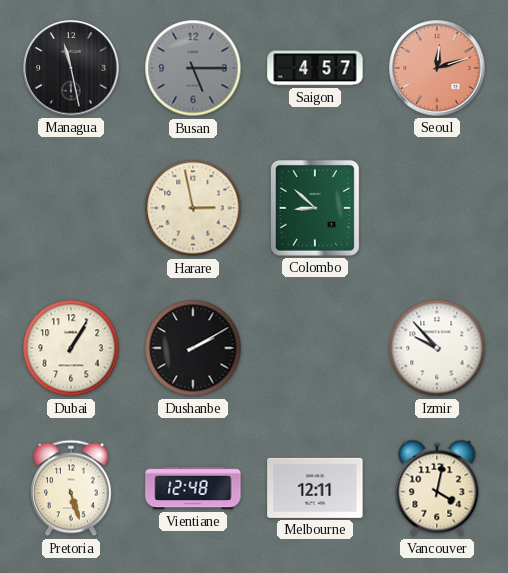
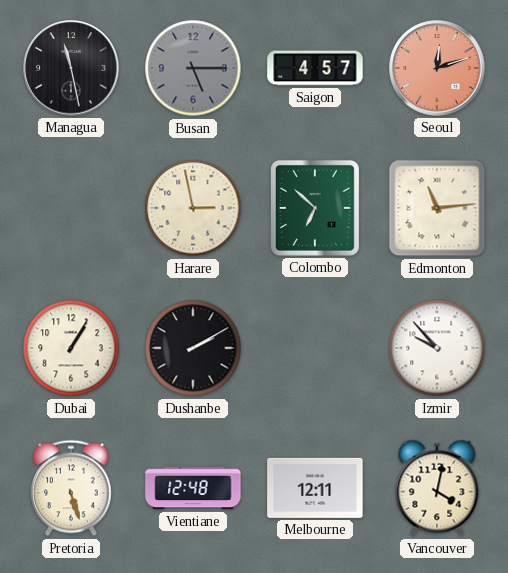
Colombo: 8:52 -> 6:52 (315, 208)
Edmonton: none -> 11:14 (437, 208)
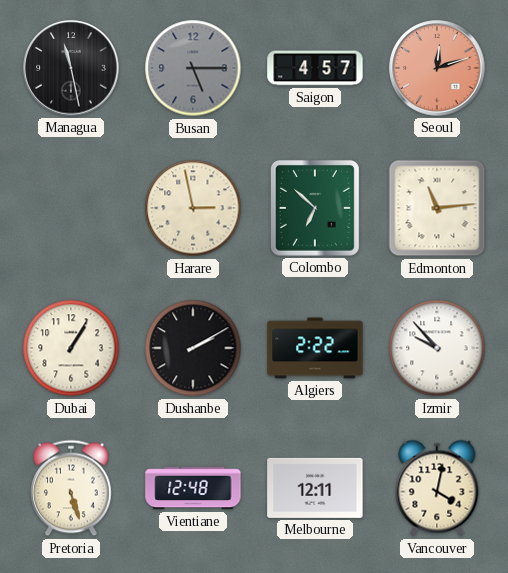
Algiers: none -> 2:22 (315, 348)
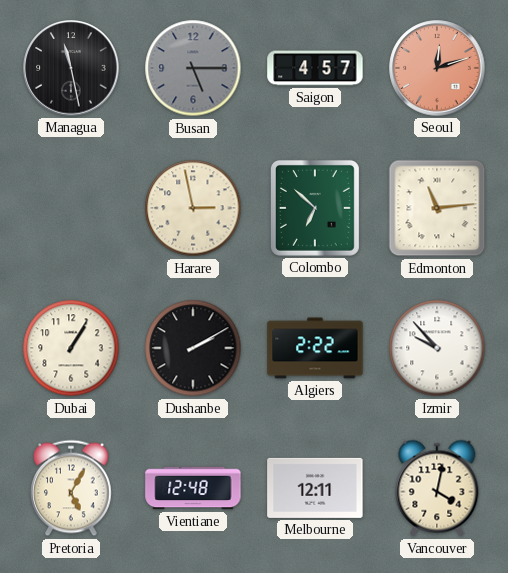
Pretoria: 5:27 -> 5:05 (72, 488)
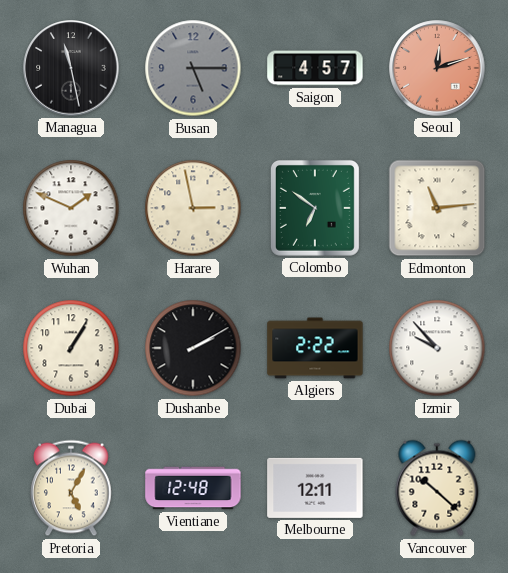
Wuhan: none -> 1:49 (71, 208)
Colombo: 6:52 -> 6:51 (315, 208)
Vancouver: 4:02 -> 10:22 (437, 488)
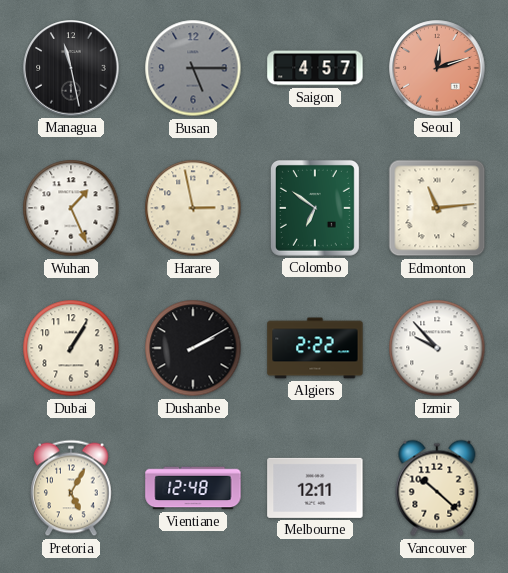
Wuhan: 1:49 -> 1:26 (71, 208)
